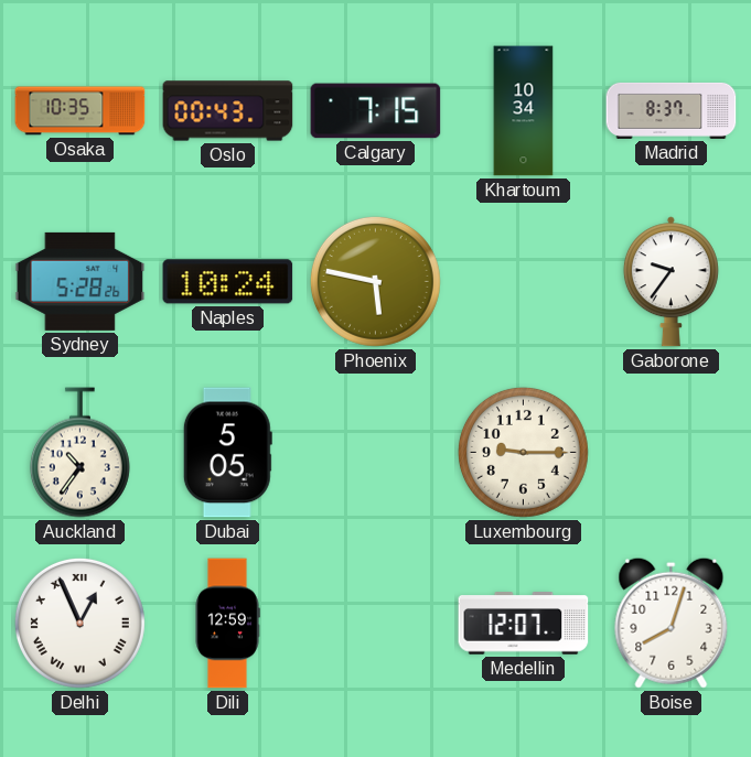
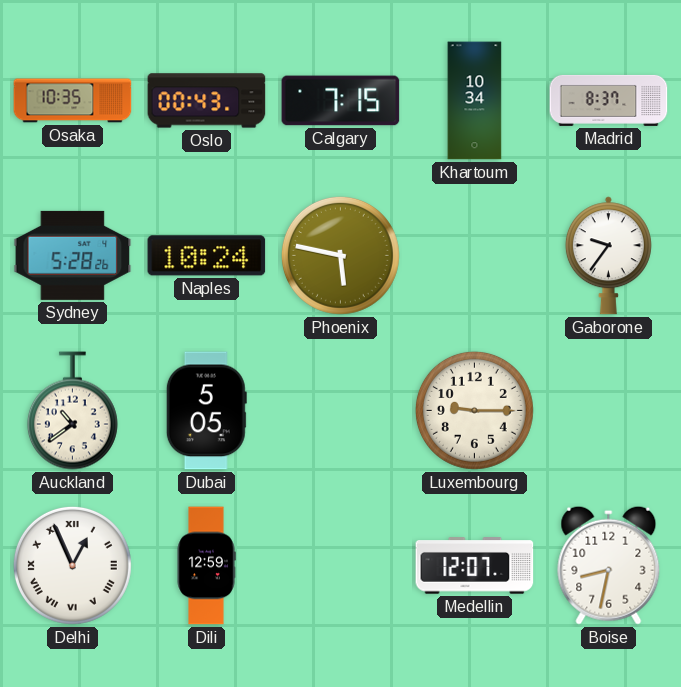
Auckland: 10:36 -> 10:39 (72, 411)
Boise: 8:03 -> 8:32 (609, 565)
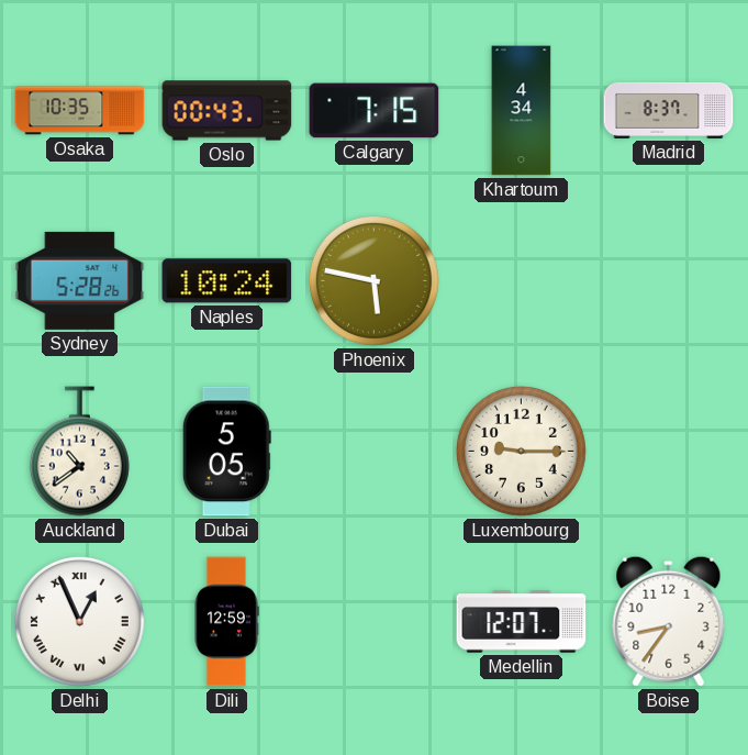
Khartoum: 10:34 -> 4:34 (522, 111)
Gaborone: 9:36 -> none (608, 256)
Boise: 8:32 -> 8:36 (669, 621)
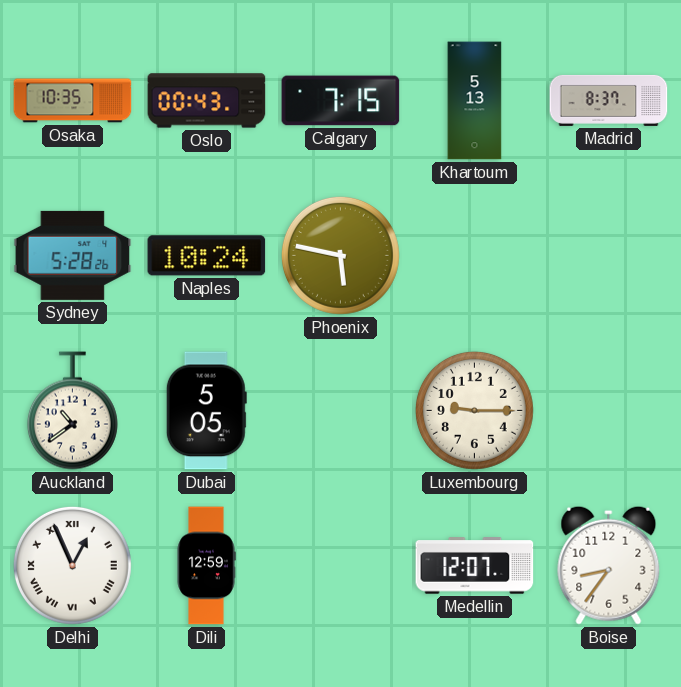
Khartoum: 4:34 -> 5:13 (475, 101)
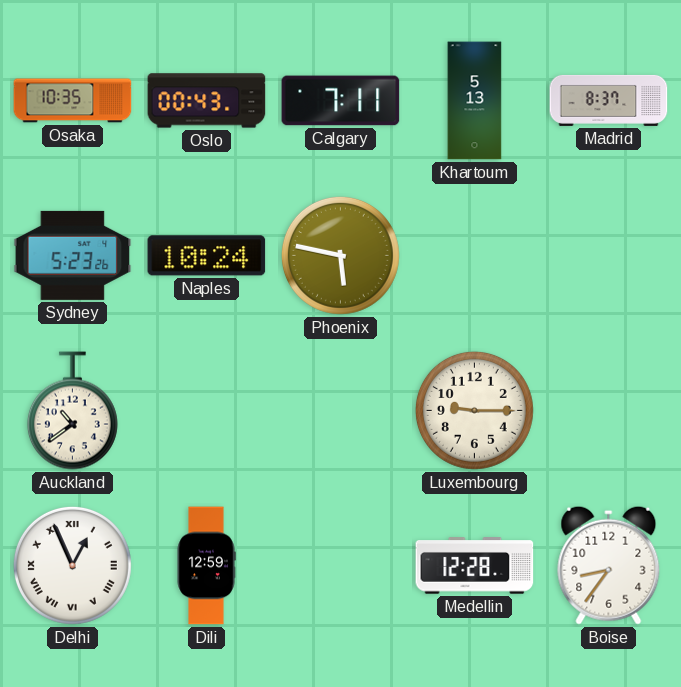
Calgary: 7:15 -> 7:11 (341, 101)
Sydney: 5:28 -> 5:23 (73, 255)
Dubai: 5:05 -> none (206, 411)
Medellin: 12:07 -> 12:28 (475, 566)
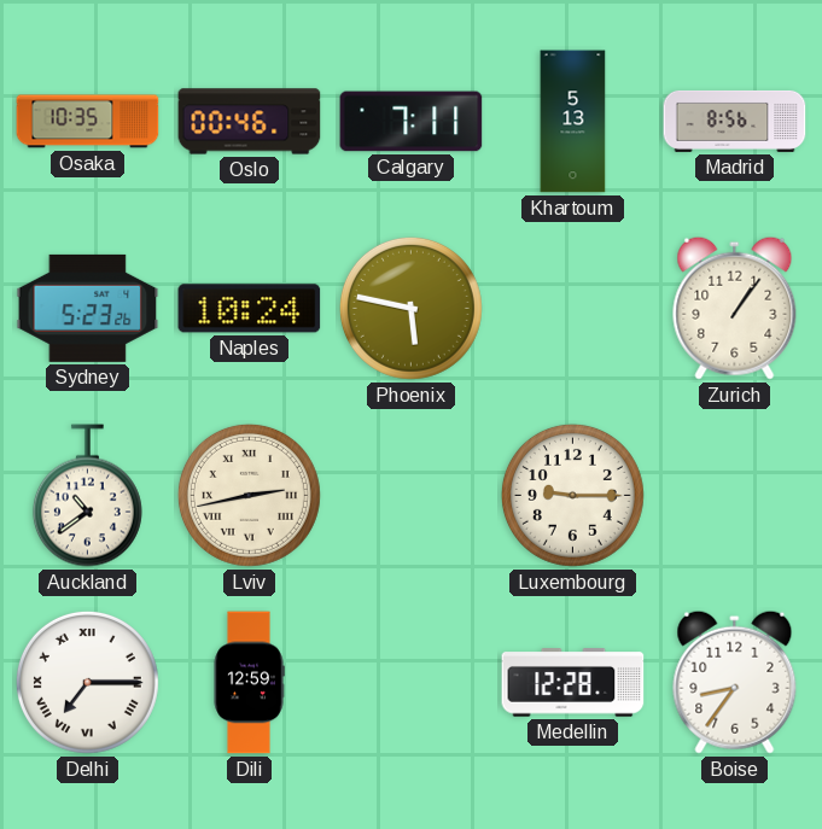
Oslo: 00:43 -> 00:46 (250, 122)
Madrid: 8:37 -> 8:56 (735, 121)
Zurich: none -> 1:06 (735, 308)
Lviv: none -> 2:43 (249, 495)
Delhi: 12:56 -> 7:15 (87, 682)
